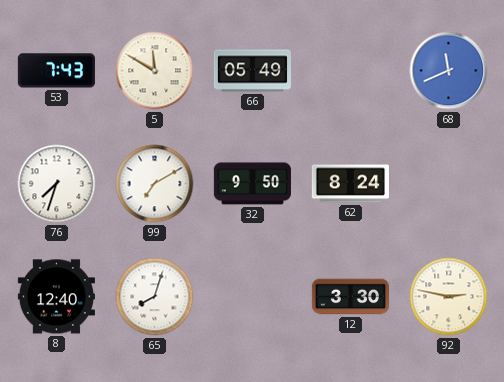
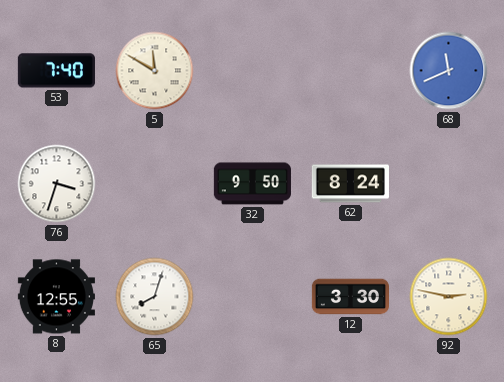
53: 7:43 -> 7:40 (56, 71)
66: 05:49 -> none (252, 71)
76: 7:33 -> 3:33 (57, 184)
99: 7:10 -> none (155, 184)
8: 12:40 -> 12:55 (56, 297)
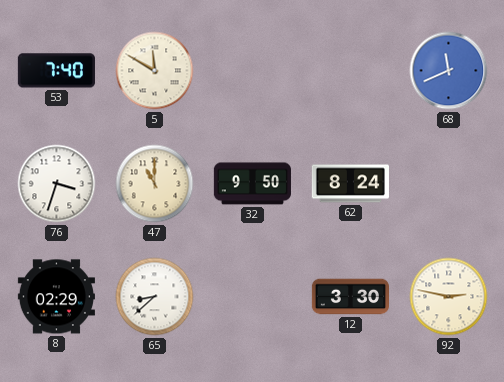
47: none -> 11:00 (155, 184)
8: 12:55 -> 02:29 (56, 297)
65: 8:03 -> 8:38 (155, 297)
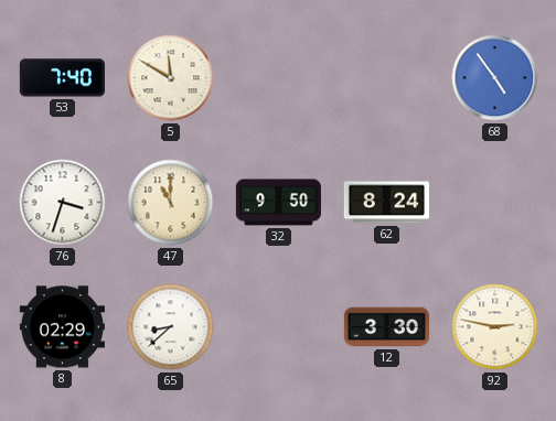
68: 11:41 -> 4:54 (495, 78)
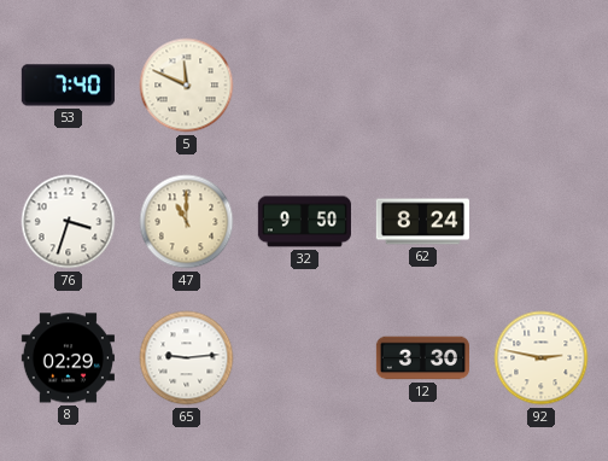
5: 11:50 -> 11:49 (187, 86)
68: 4:54 -> none (495, 78)
65: 8:38 -> 9:14 (187, 358)
